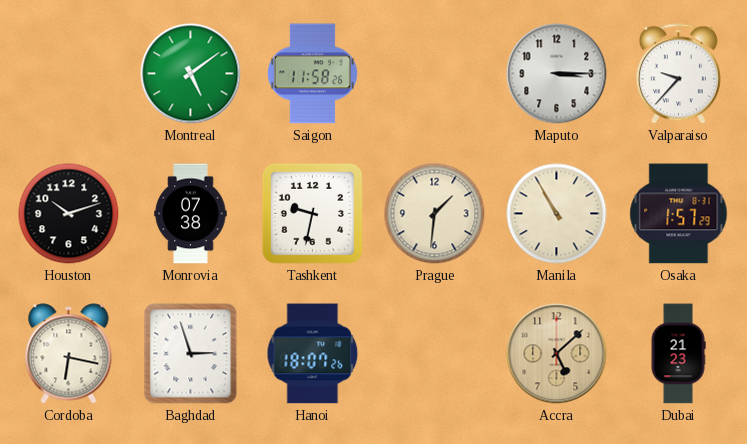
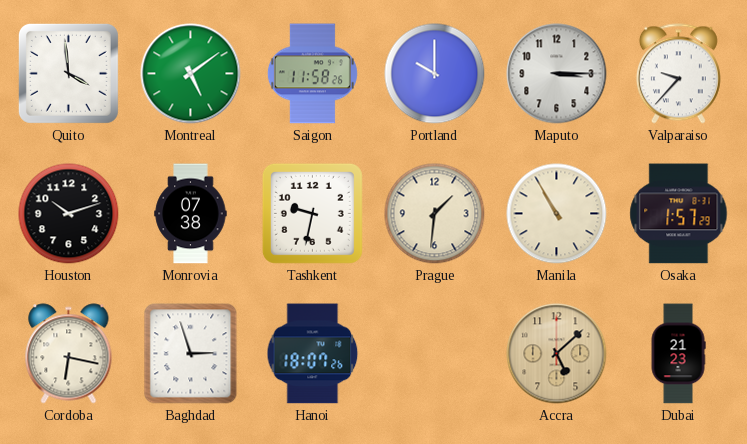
Quito: none -> 3:59 (68, 73)
Portland: none -> 10:00 (435, 74)
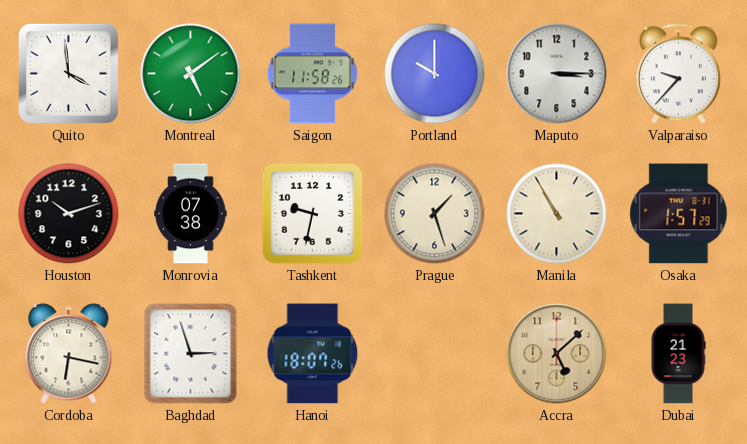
Prague: 1:31 -> 1:27 (435, 214)
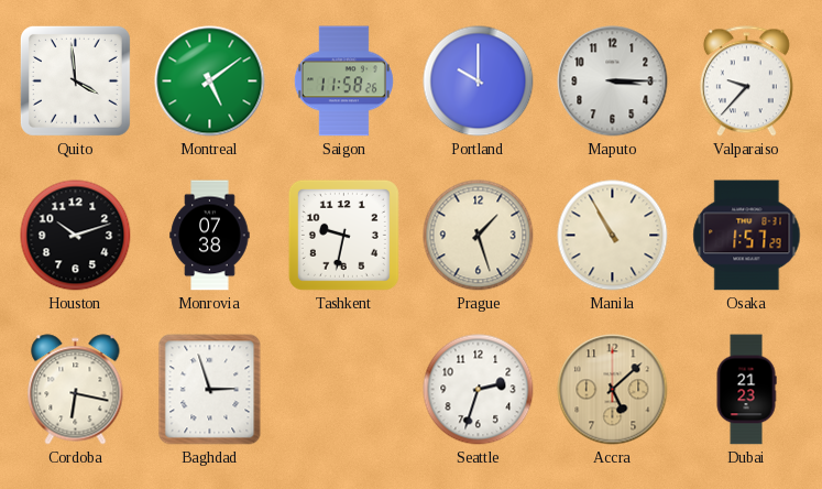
Hanoi: 18:07 -> none (313, 354)
Seattle: none -> 2:33 (479, 390)
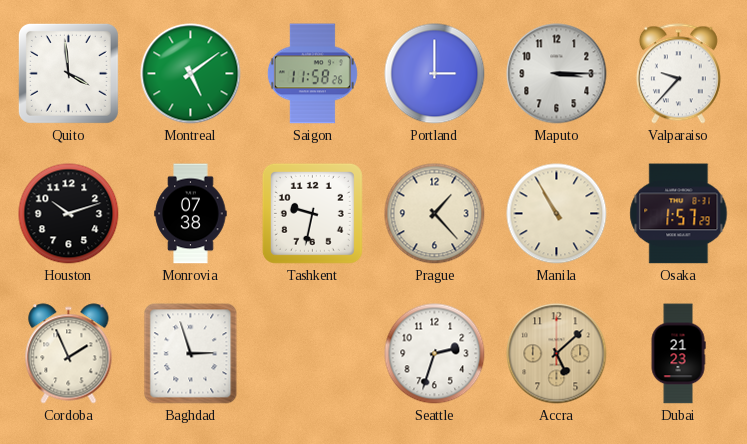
Portland: 10:00 -> 3:00 (435, 74)
Prague: 1:27 -> 1:23 (435, 214)
Cordoba: 6:17 -> 1:56 (69, 354)
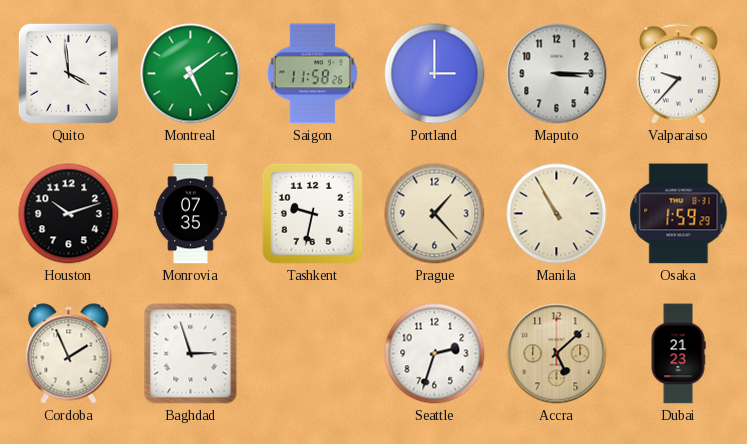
Monrovia: 07:38 -> 07:35 (191, 214)
Osaka: 1:57 -> 1:59 (679, 214)
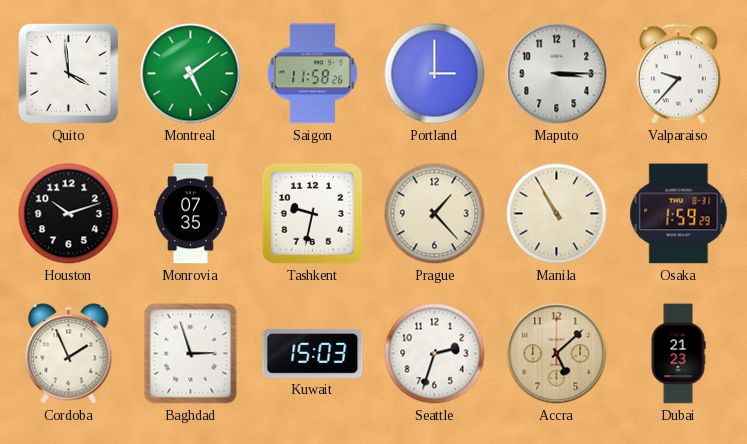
Kuwait: none -> 15:03 (313, 353)
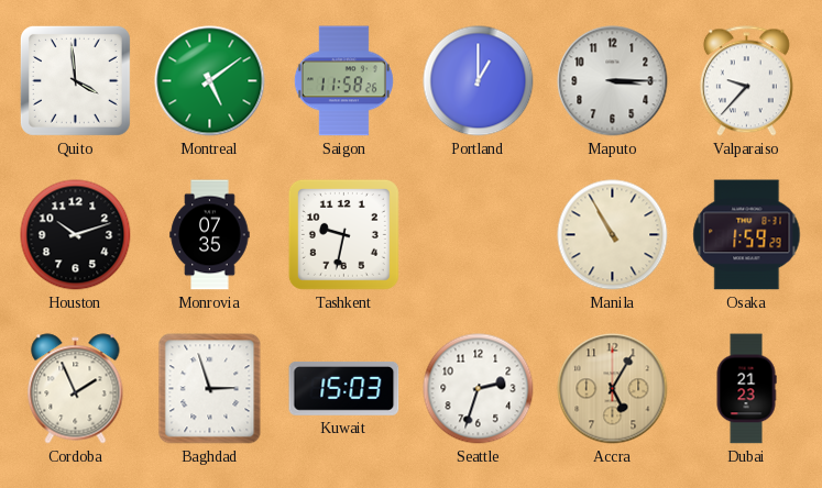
Portland: 3:00 -> 1:00 (479, 81)
Prague: 1:23 -> none (435, 214)
Accra: 5:08 -> 5:05 (613, 389)
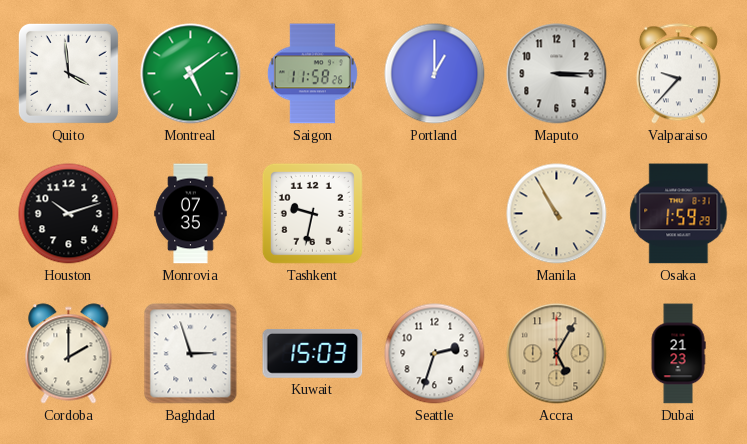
Cordoba: 1:56 -> 2:00 (69, 354)
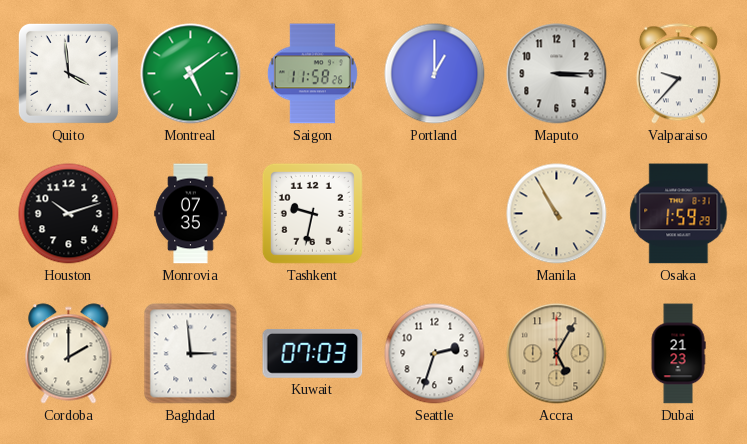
Baghdad: 2:57 -> 2:59 (191, 354)
Kuwait: 15:03 -> 07:03 (313, 353)
